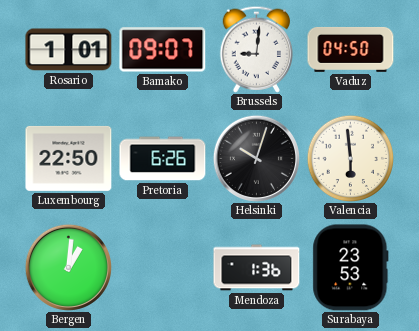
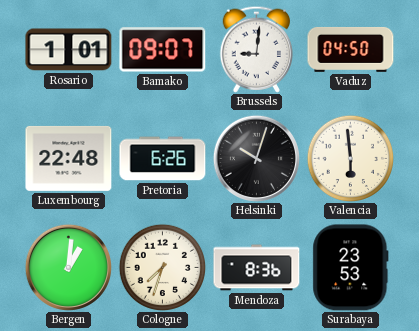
Luxembourg: 22:50 -> 22:48 (69, 158)
Cologne: none -> 7:33 (162, 267)
Mendoza: 1:36 -> 8:36 (257, 268)
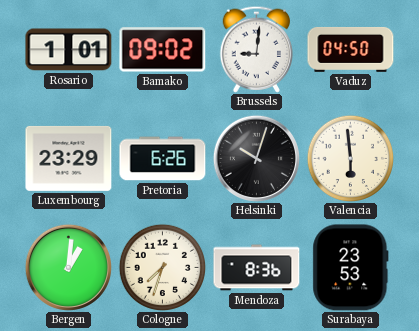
Bamako: 09:07 -> 09:02 (163, 50)
Luxembourg: 22:48 -> 23:29 (69, 158)
